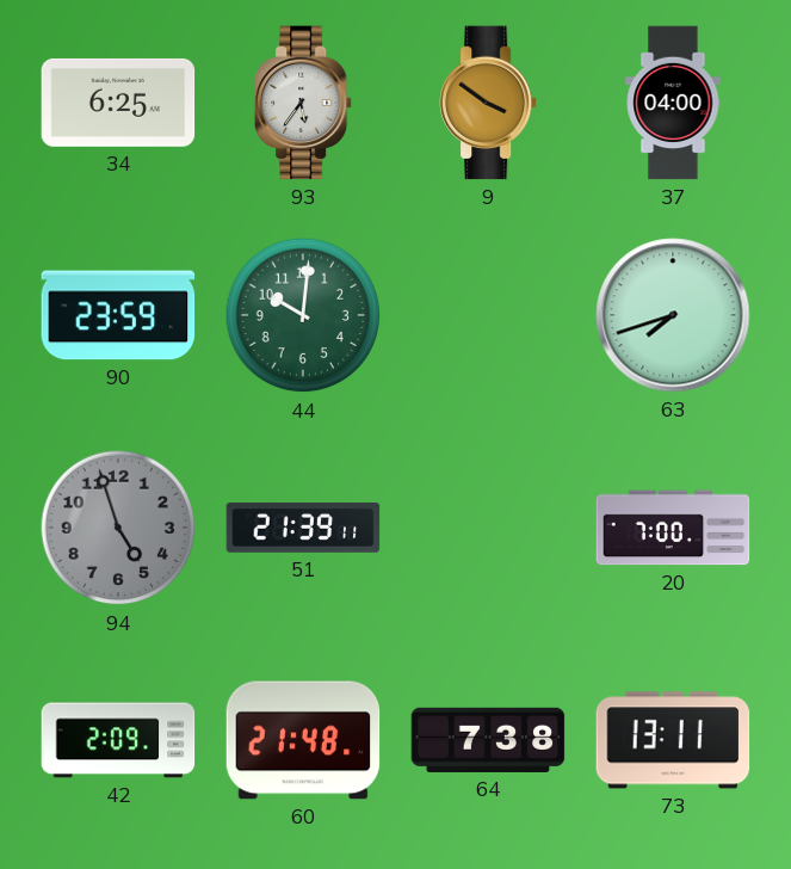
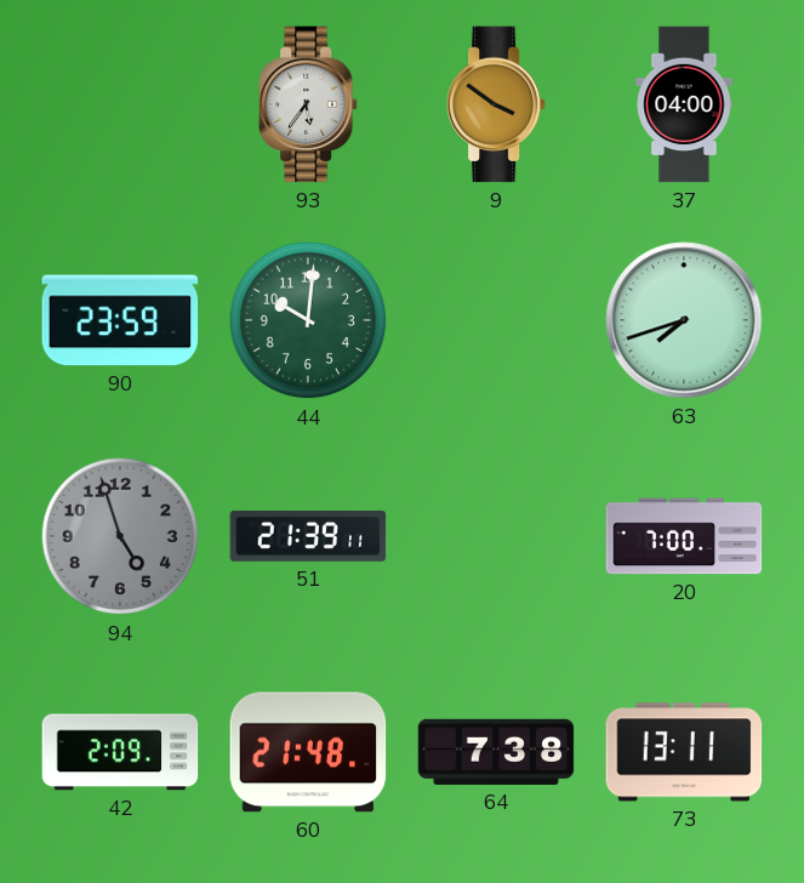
34: 6:25 -> none (118, 103)
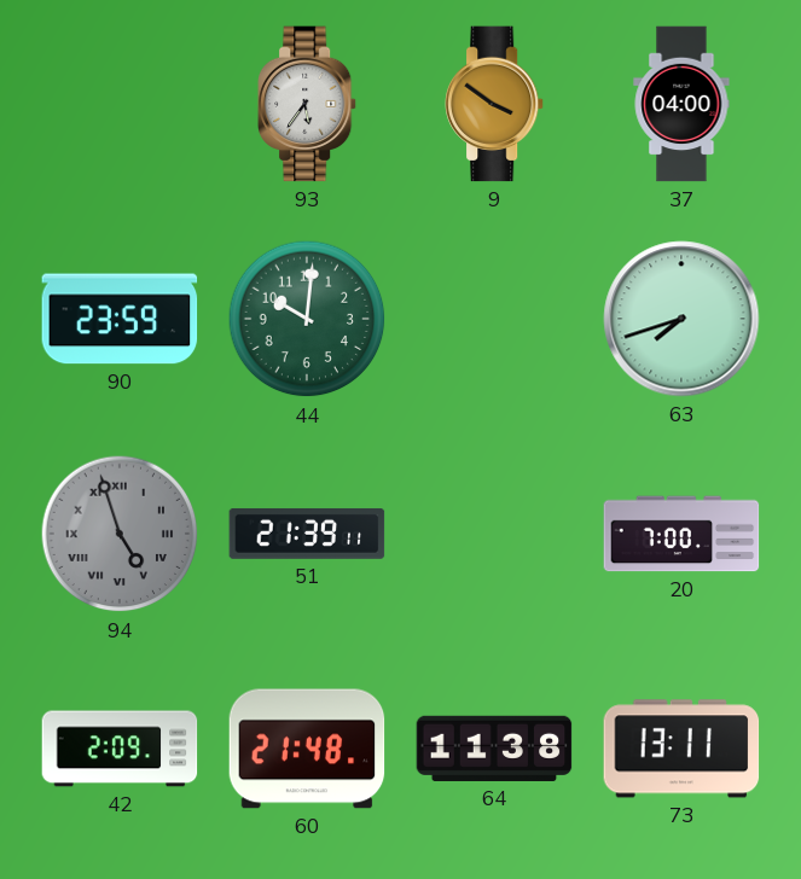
94 numerals: Arabic -> Roman (120, 534)
64: 7:38 -> 11:38 (494, 749)
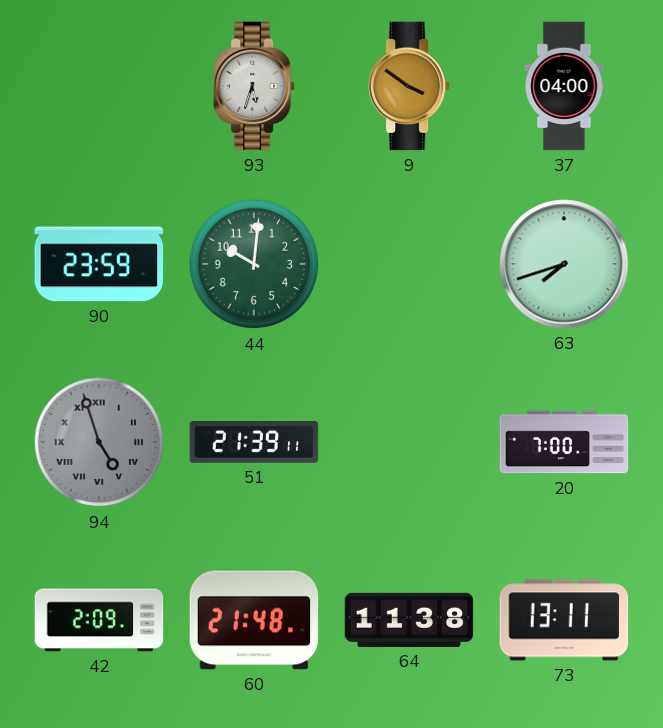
93: 5:36 -> 5:33 (255, 86)
